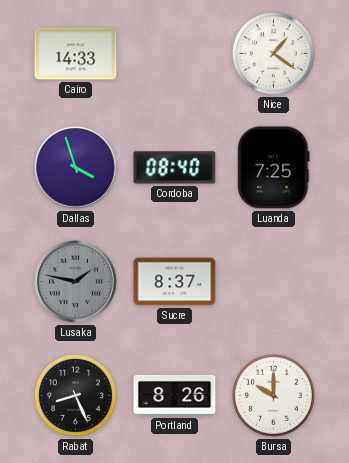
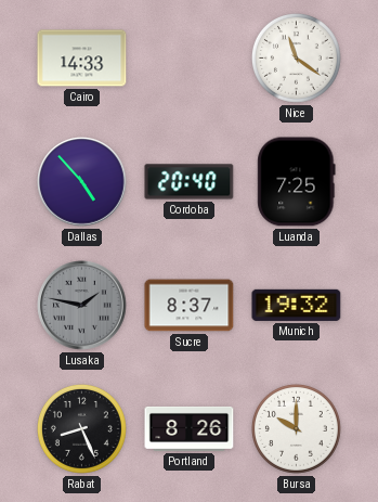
Nice: 1:21 -> 11:21 (296, 57)
Dallas: 3:57 -> 4:53 (82, 182)
Cordoba: 08:40 -> 20:40 (190, 182)
Munich: none -> 19:32 (297, 305)
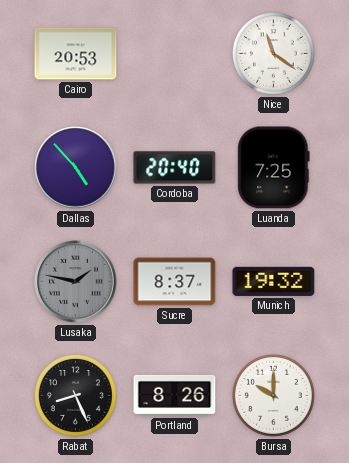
Cairo: 14:33 -> 20:53 (76, 54)
